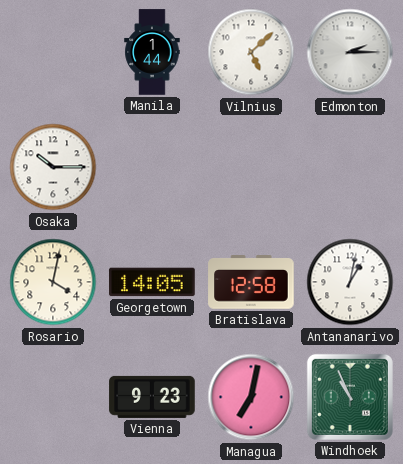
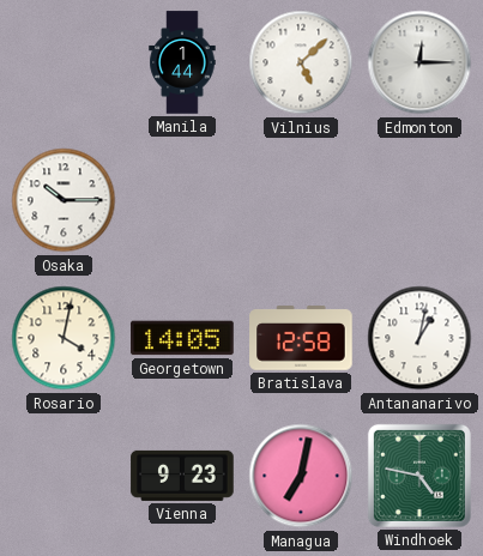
Edmonton: 2:15 -> 12:15 (419, 62)
Windhoek: 10:56 -> 4:47 (419, 476)
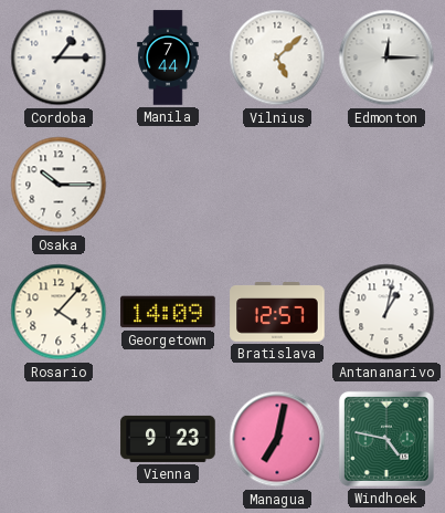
Cordoba: none -> 1:15 (59, 57)
Manila: 1:44 -> 7:44 (168, 57)
Rosario: 4:02 -> 4:07 (59, 312)
Georgetown: 14:05 -> 14:09 (168, 312)
Bratislava: 12:58 -> 12:57 (277, 312)
